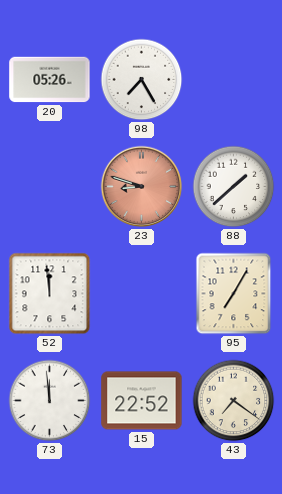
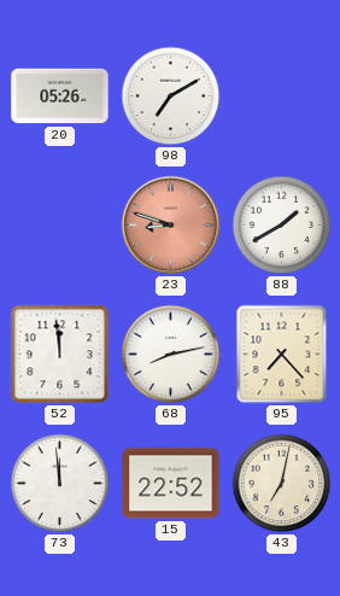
98: 7:25 -> 7:10 (171, 97)
88: 1:38 -> 1:40 (282, 226)
68: none -> 8:13 (171, 355)
95: 7:05 -> 7:23 (282, 355)
43: 7:21 -> 7:02 (282, 484)
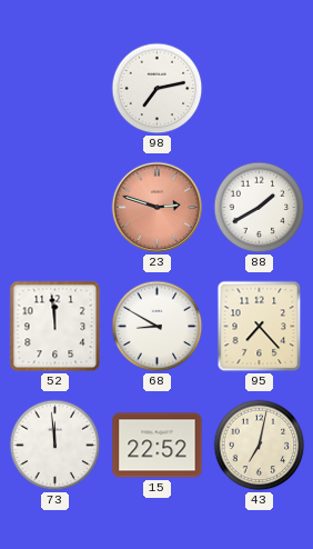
20: 05:26 -> none (60, 97)
98: 7:10 -> 7:13 (158, 89)
23: 8:48 -> 2:48 (158, 208)
68: 8:13 -> 8:50 (158, 327)
